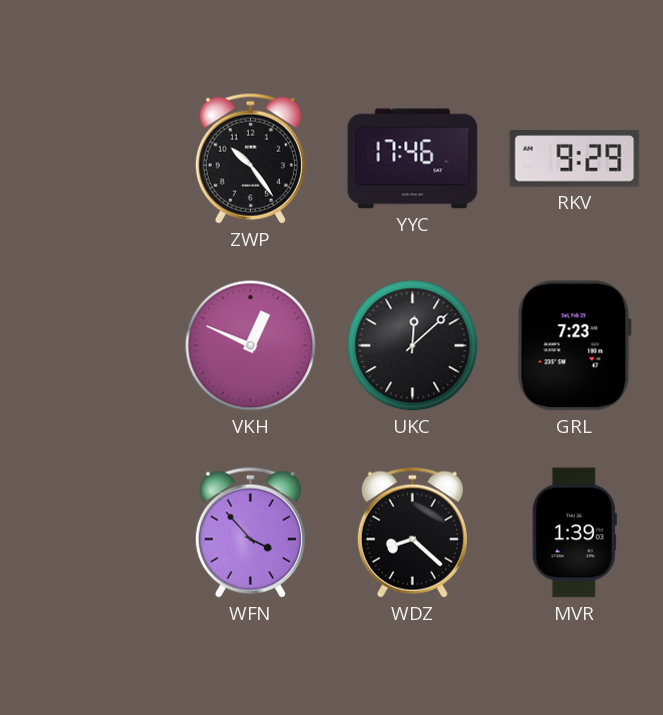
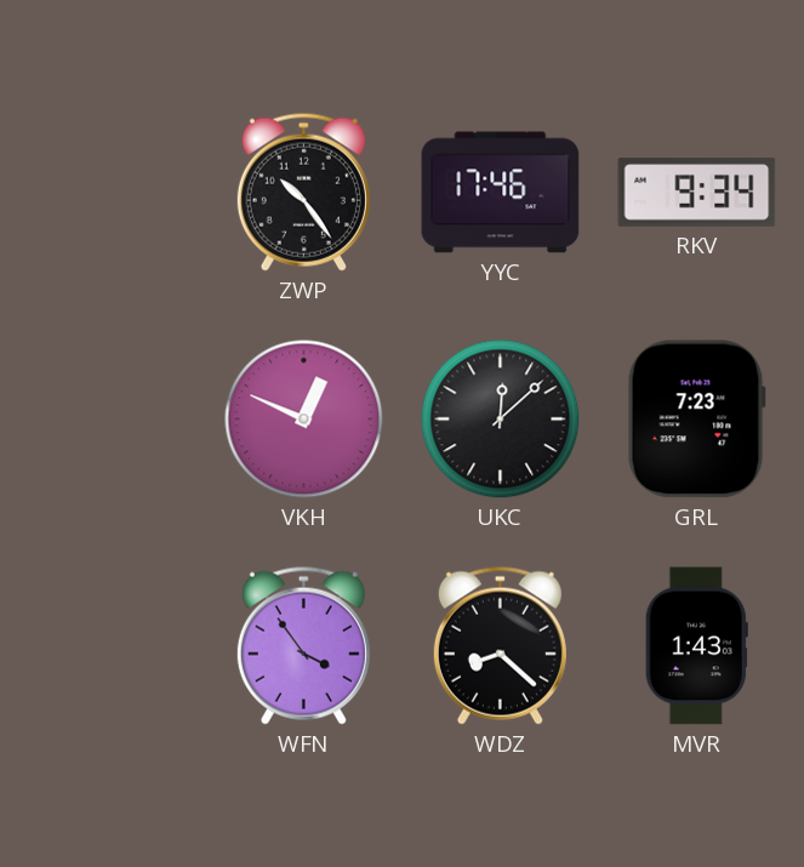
RKV: 9:29 -> 9:34 (697, 193)
WFN: 3:53 -> 3:54 (303, 645)
MVR: 1:39 -> 1:43 (696, 646)
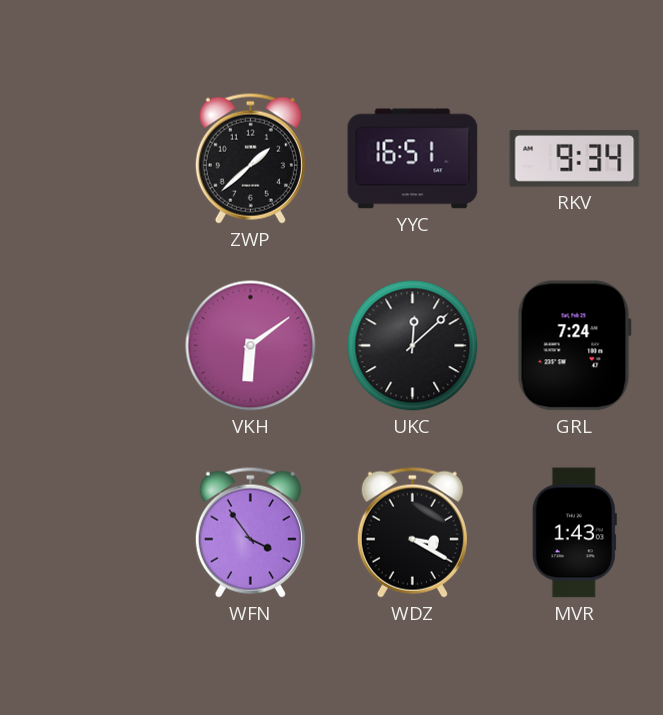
ZWP: 10:24 -> 1:38 (250, 158)
YYC: 17:46 -> 16:51 (413, 159)
VKH: 12:49 -> 6:09 (251, 346)
GRL: 7:23 -> 7:24 (574, 346)
WDZ: 8:22 -> 3:20 (412, 532)
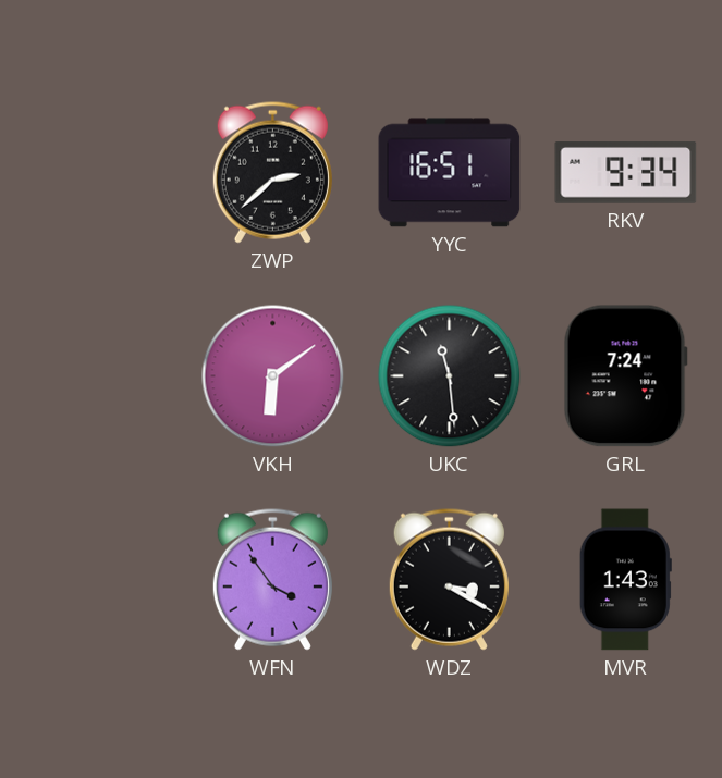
ZWP: 1:38 -> 2:38 (272, 172)
UKC: 12:08 -> 11:29 (450, 376)
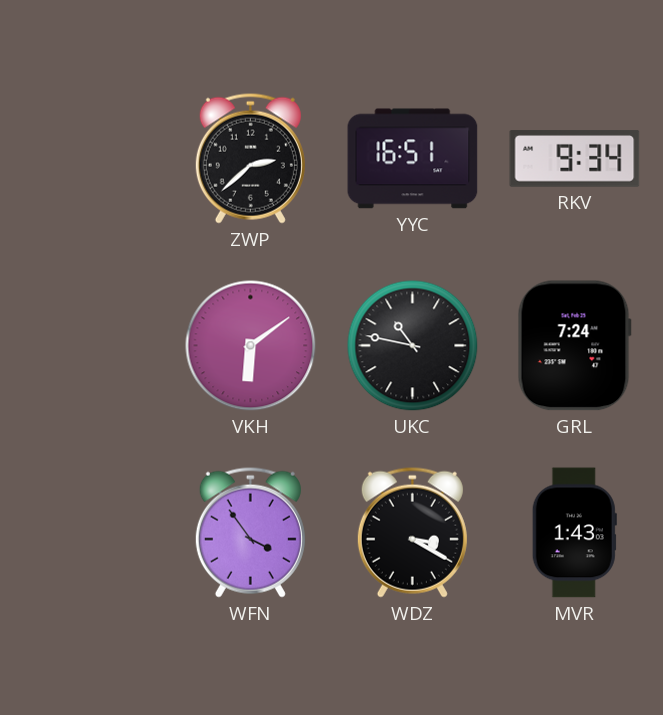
UKC: 11:29 -> 10:47 (413, 346)
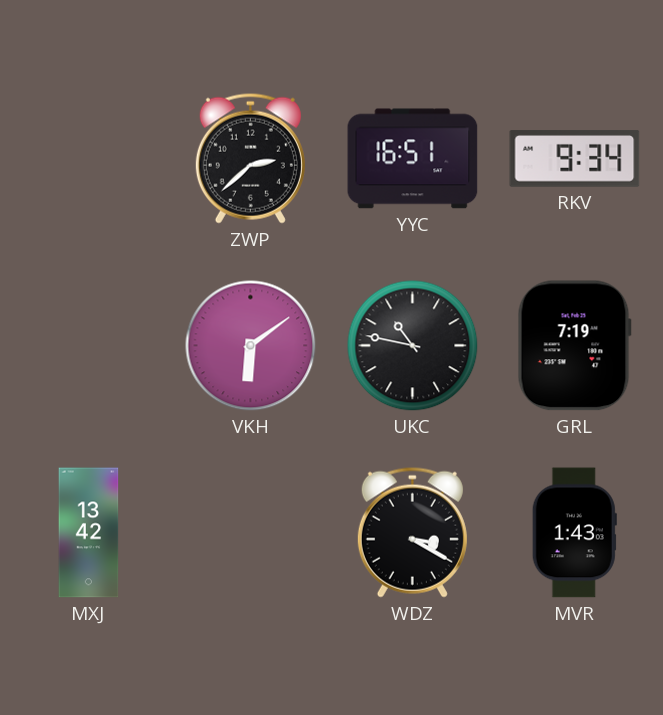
GRL: 7:24 -> 7:19 (574, 346)
MXJ: none -> 13:42 (89, 533)
WFN: 3:54 -> none (250, 532)
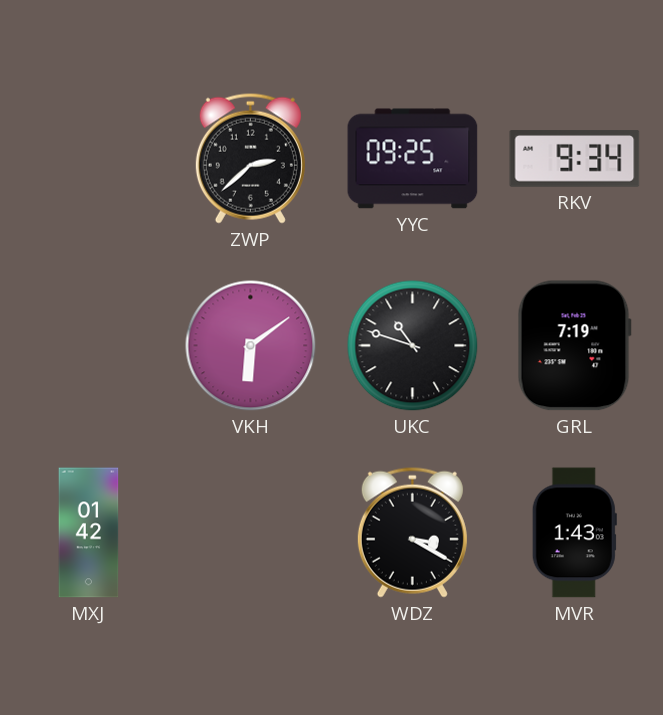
YYC: 16:51 -> 09:25 (413, 159)
UKC: 10:47 -> 10:48 (413, 346)
MXJ: 13:42 -> 01:42 (89, 533)
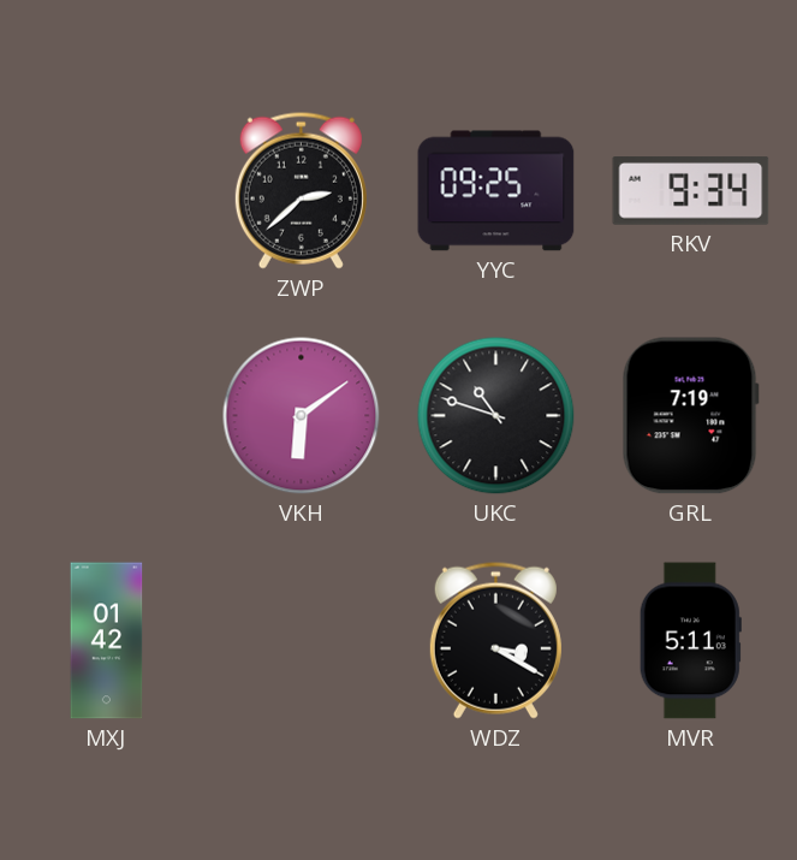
MVR: 1:43 -> 5:11 (690, 641)
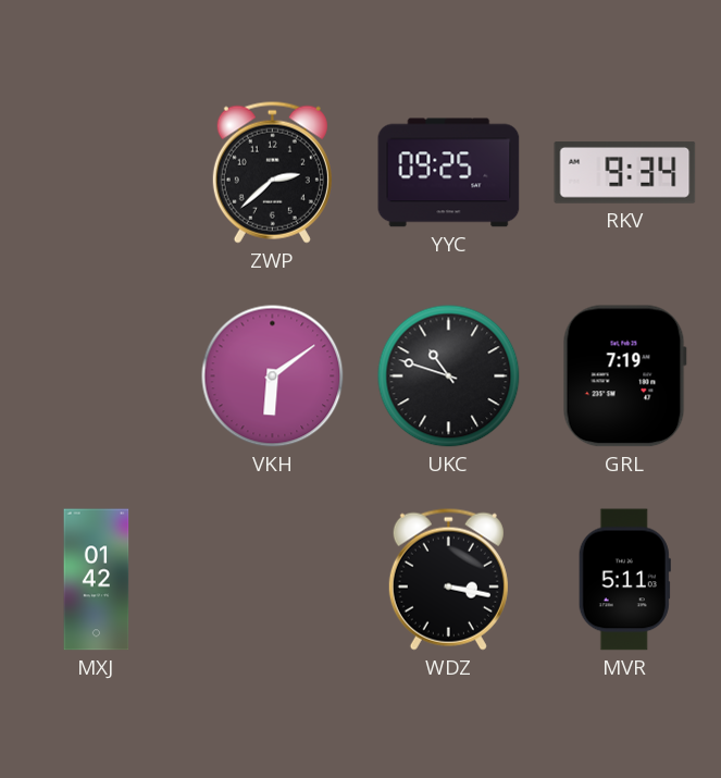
WDZ: 3:20 -> 3:17 (448, 579)
